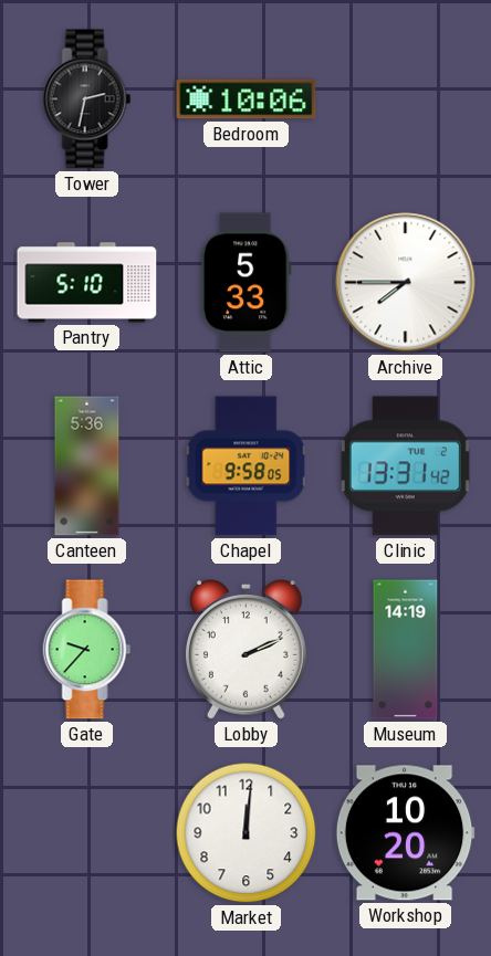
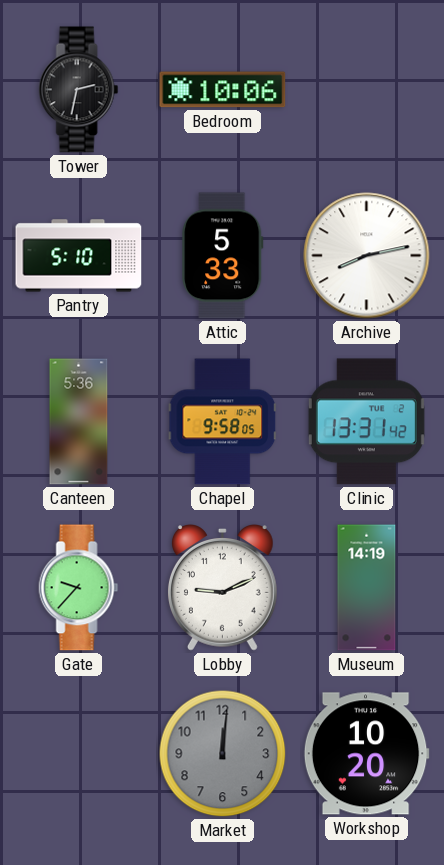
Archive: 7:45 -> 8:13 (367, 256)
Lobby: 2:11 -> 9:11 (222, 588)
Market dial: white -> grey (223, 754)
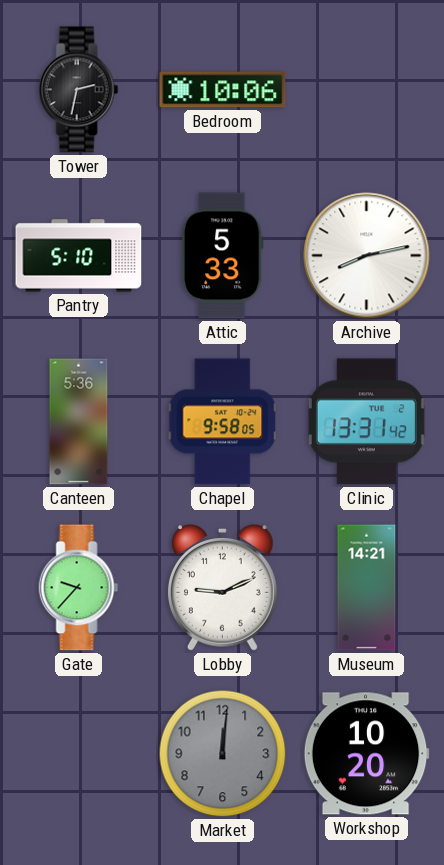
Museum: 14:19 -> 14:21 (367, 588)
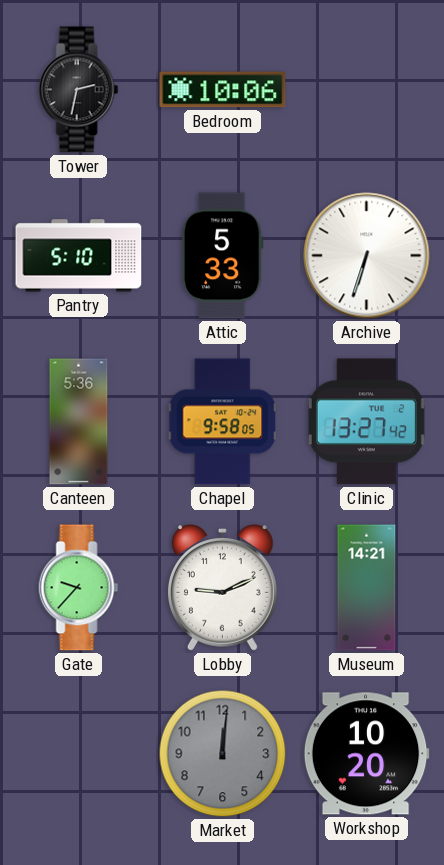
Archive: 8:13 -> 6:33 (367, 256)
Clinic: 13:31 -> 13:27 (366, 422)
